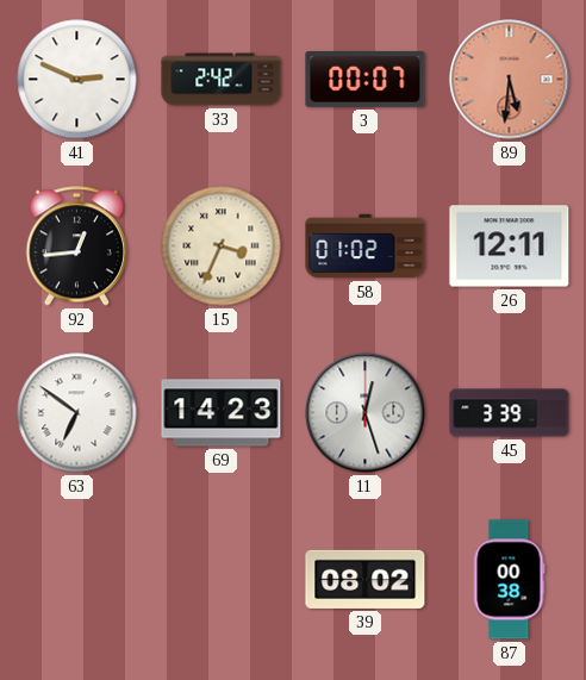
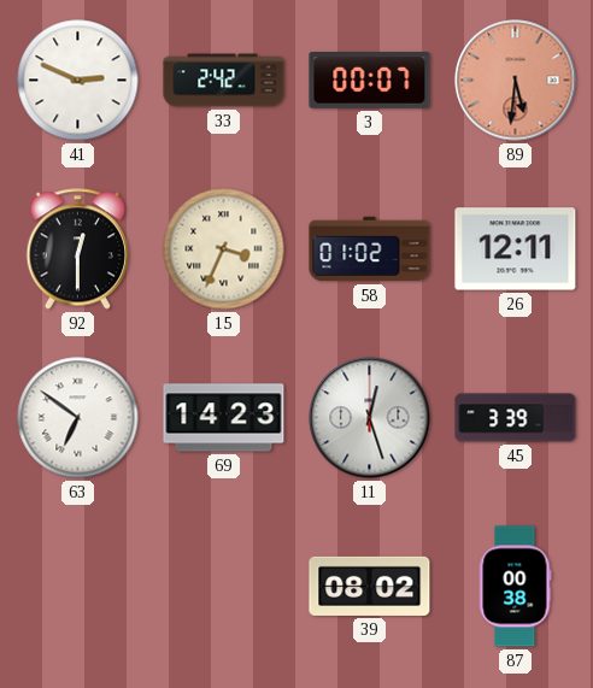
92: 12:44 -> 12:30 (77, 249)
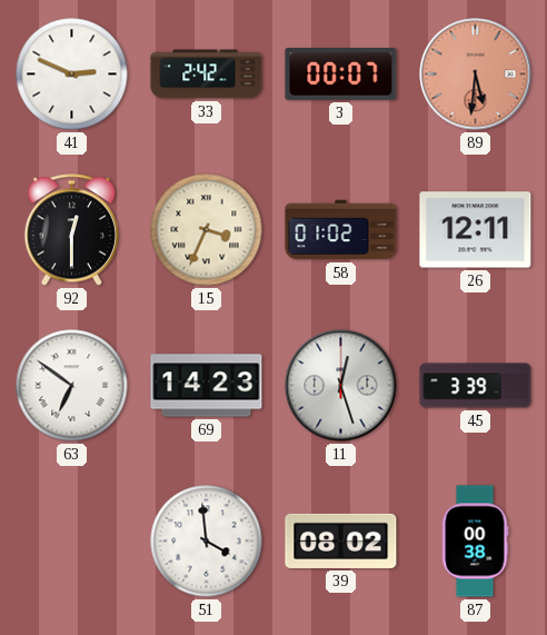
51: none -> 3:59 (207, 542)
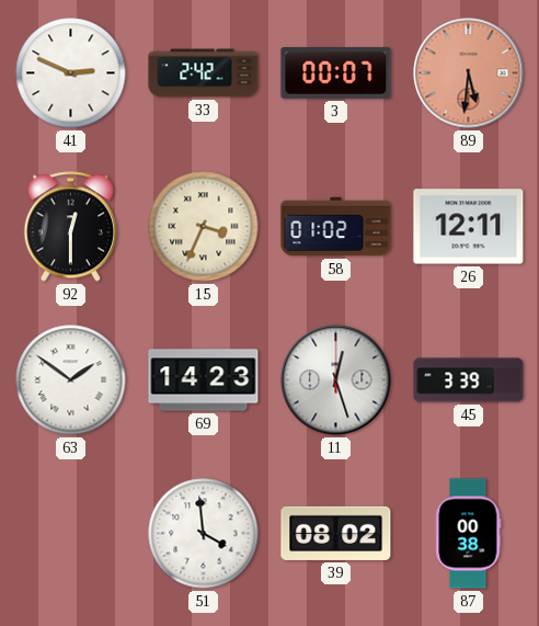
63: 6:51 -> 1:51 (71, 380)
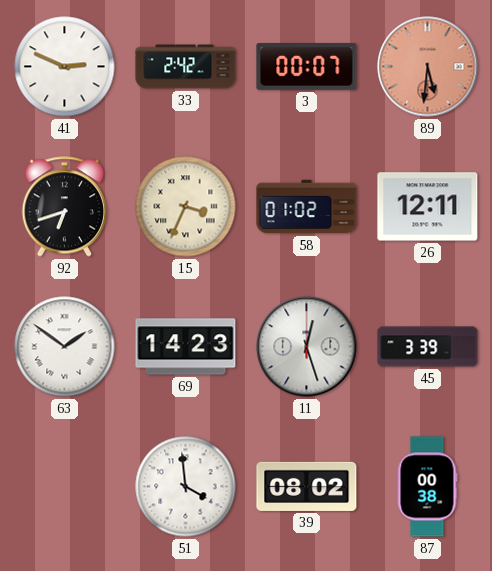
92: 12:30 -> 6:42 (64, 207)
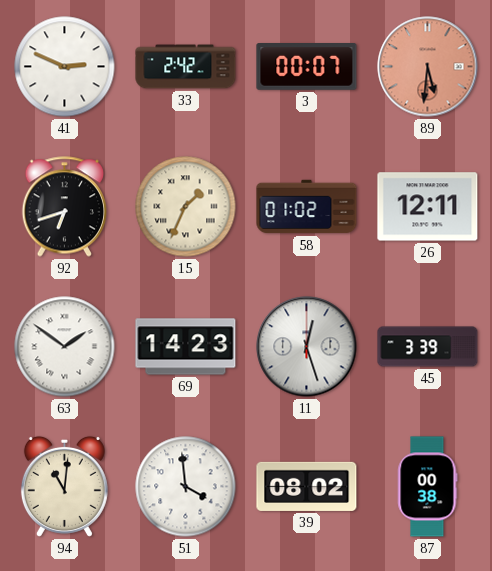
15: 3:34 -> 1:34 (186, 207)
94: none -> 11:01 (64, 486)
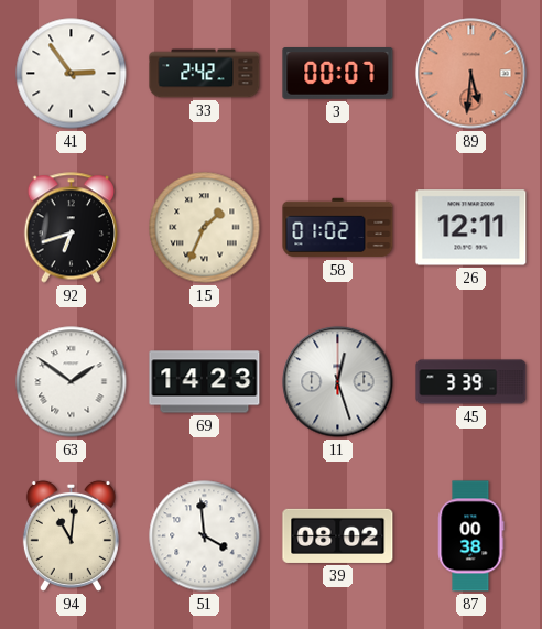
41: 2:49 -> 2:54 (72, 74)
